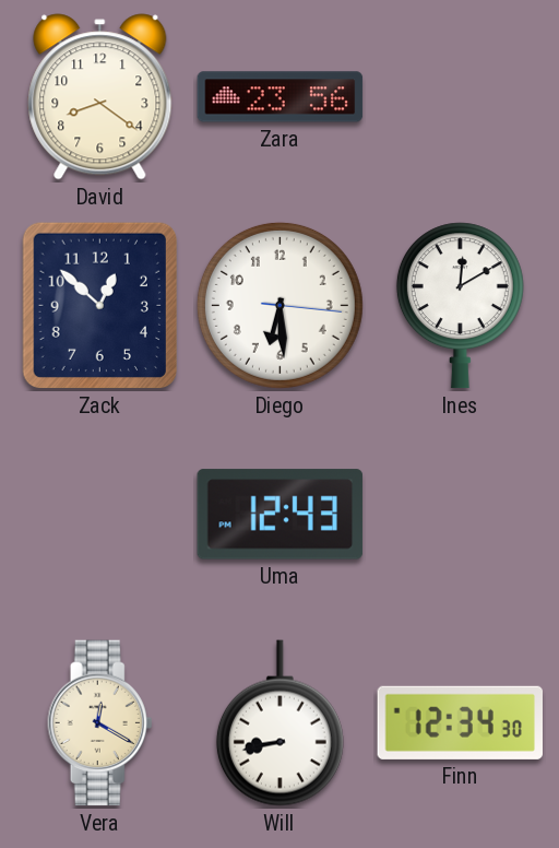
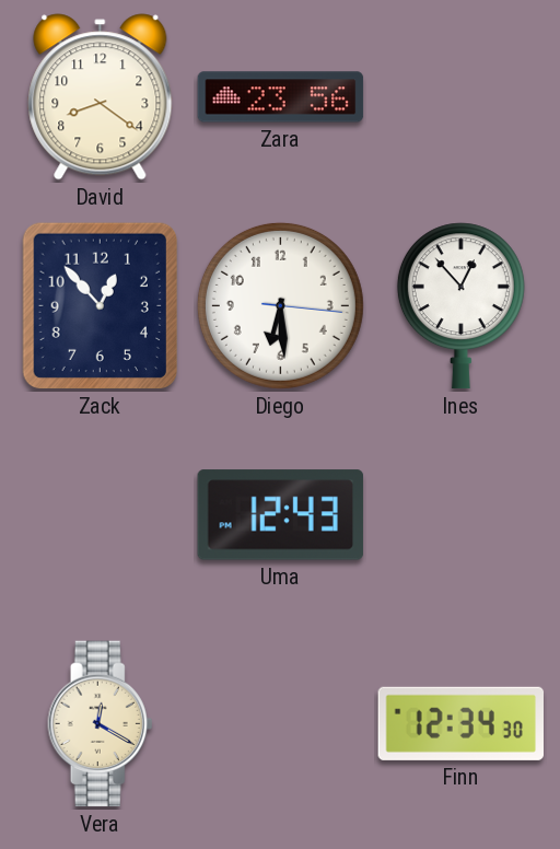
Zack: 12:52 -> 12:53 (100, 306)
Ines: 12:10 -> 12:53 (460, 306)
Will: 8:43 -> none (279, 723)
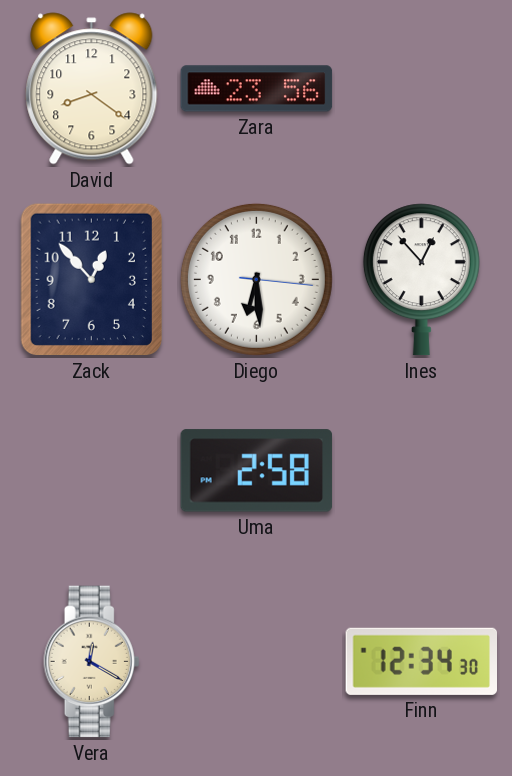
Uma: 12:43 -> 2:58 (257, 471)
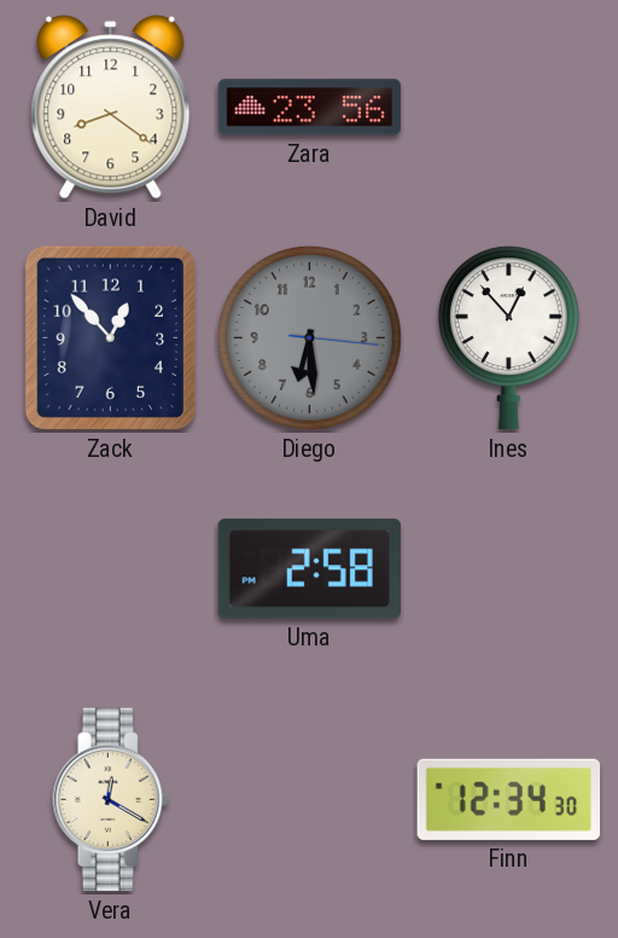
Diego dial: white -> grey (309, 337)
